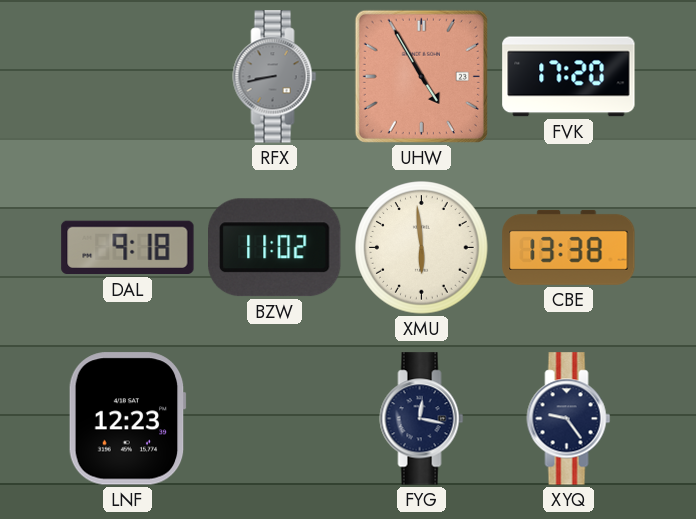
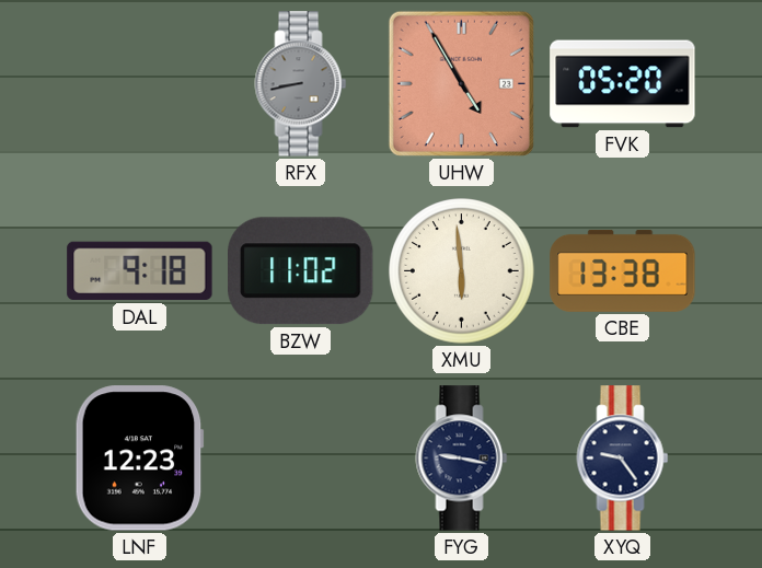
FVK: 17:20 -> 05:20 (623, 84)
FYG: 12:17 -> 9:17 (462, 459)
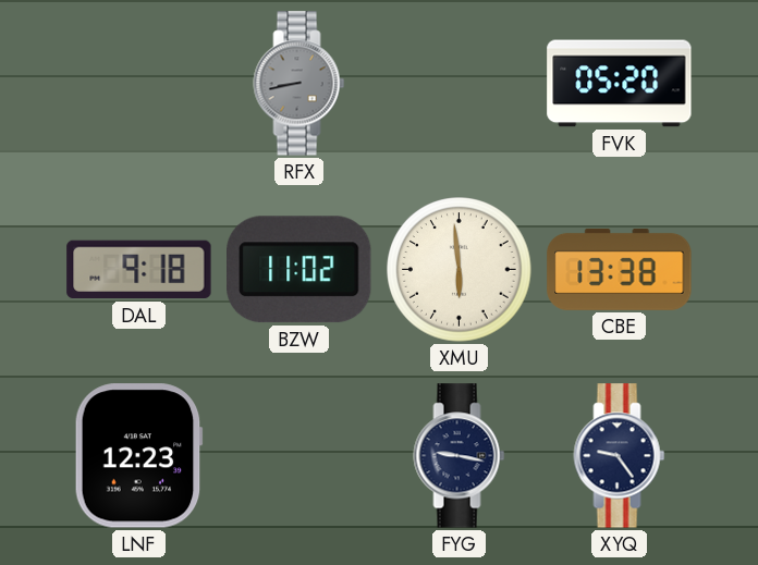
UHW: 4:55 -> none (461, 83)
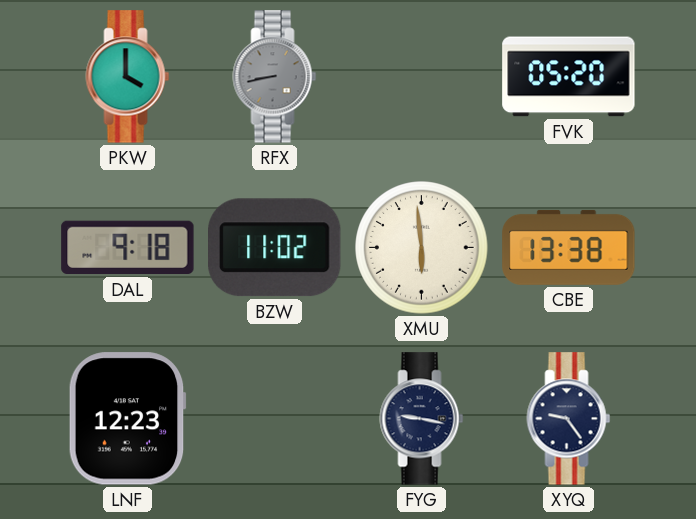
PKW: none -> 4:00 (128, 77)
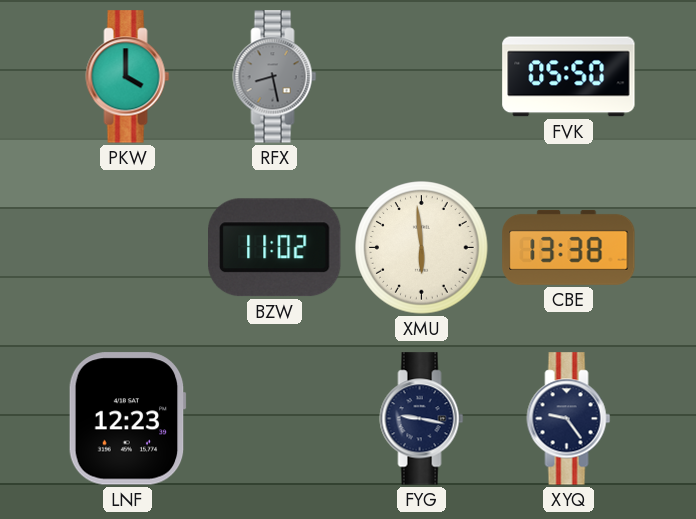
RFX: 8:43 -> 8:28 (275, 77)
FVK: 05:20 -> 05:50 (569, 77)
DAL: 9:18 -> none (128, 248)
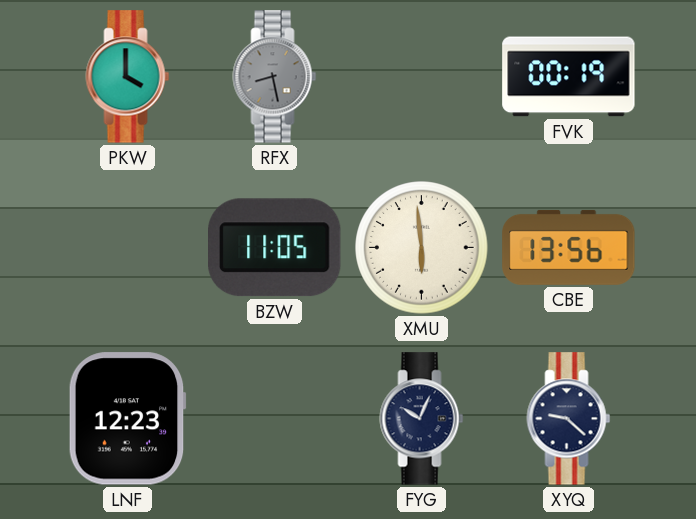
FVK: 05:50 -> 00:19 (569, 77)
BZW: 11:02 -> 11:05 (275, 248)
CBE: 13:38 -> 13:56 (569, 247)
FYG: 9:17 -> 10:04 (422, 419)
XYQ: 9:24 -> 9:22 (569, 419)
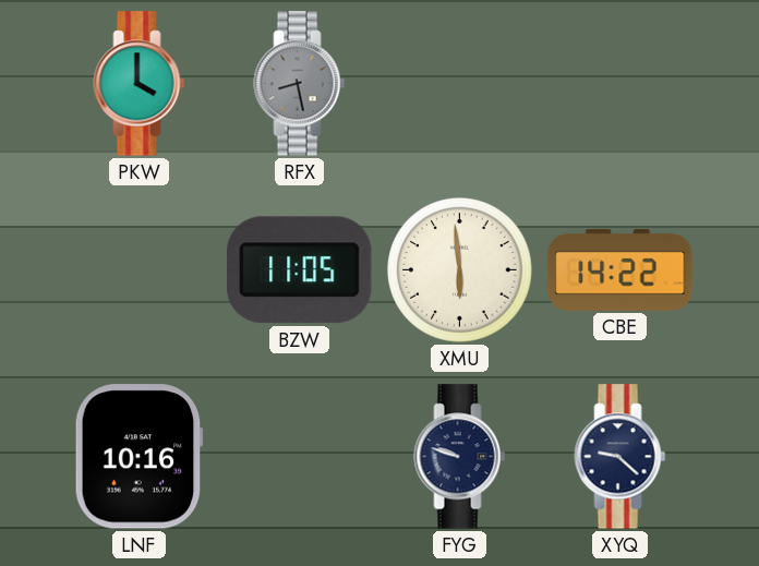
FVK: 00:19 -> none (569, 77)
CBE: 13:56 -> 14:22 (621, 269)
LNF: 12:23 -> 10:16 (138, 457)
FYG: 10:04 -> 9:48 (460, 457)
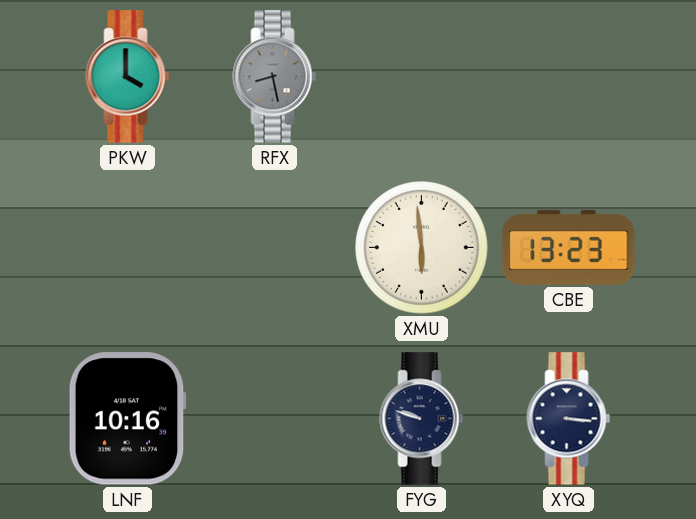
BZW: 11:05 -> none (300, 270)
CBE: 14:22 -> 13:23 (569, 247)
XYQ: 9:22 -> 3:16 (569, 419)
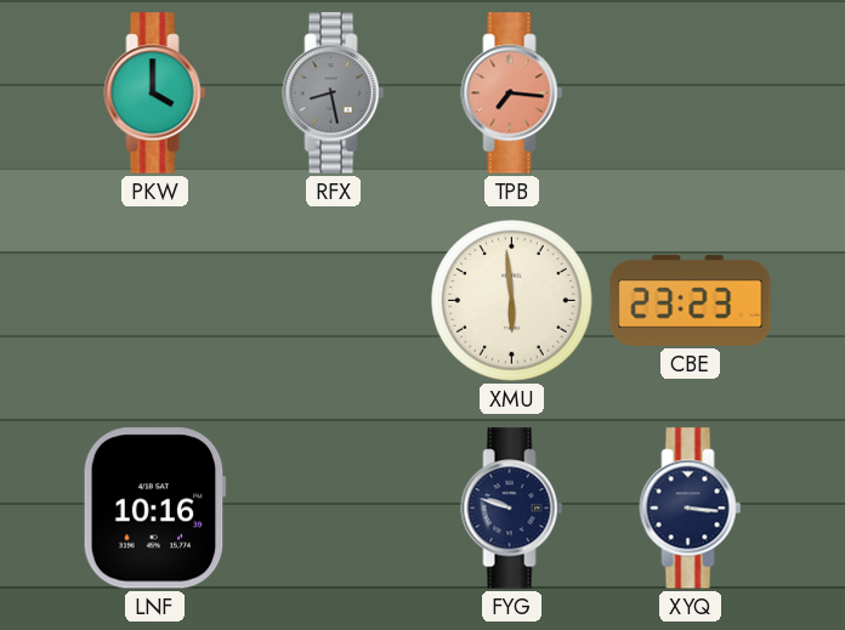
TPB: none -> 7:16 (512, 93)
CBE: 13:23 -> 23:23 (691, 300)
